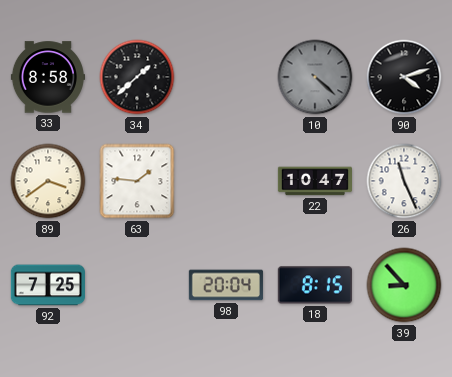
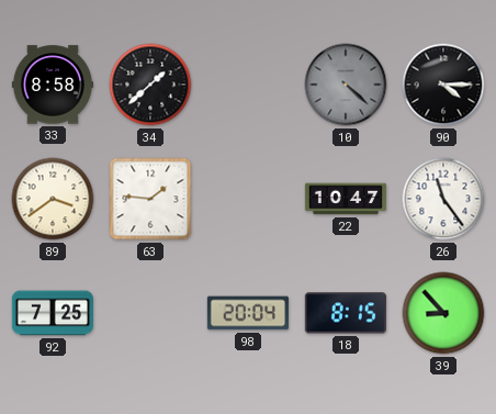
90: 4:12 -> 4:15 (443, 85)
26: 11:26 -> 11:24 (443, 199)
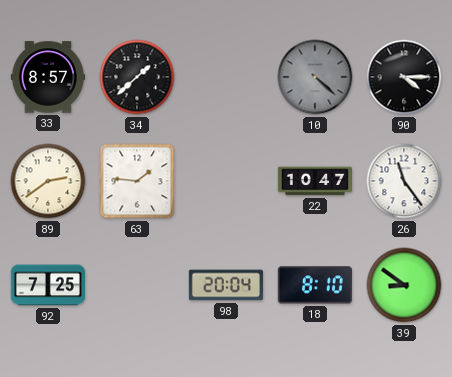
33: 8:58 -> 8:57 (48, 77)
89: 3:39 -> 2:39 (48, 181)
18: 8:15 -> 8:10 (315, 285)
39: 8:53 -> 8:51 (404, 285)
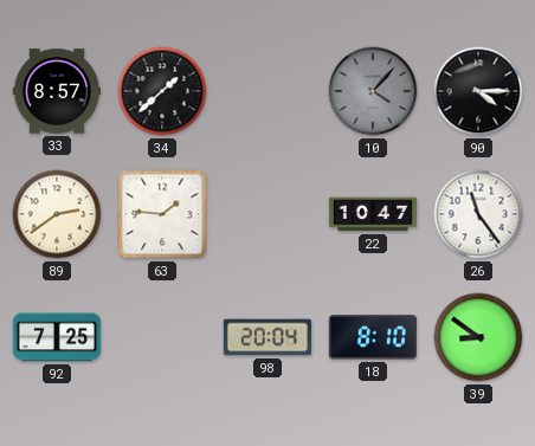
10: 4:22 -> 4:07 (373, 91)
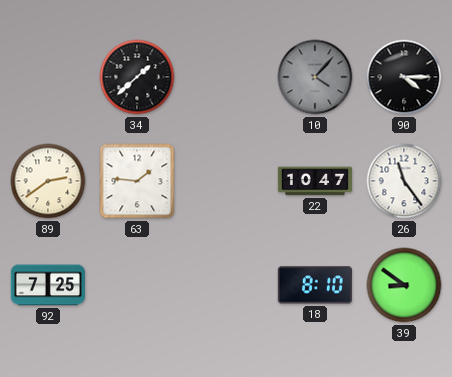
33: 8:57 -> none (57, 91)
98: 20:04 -> none (267, 337)
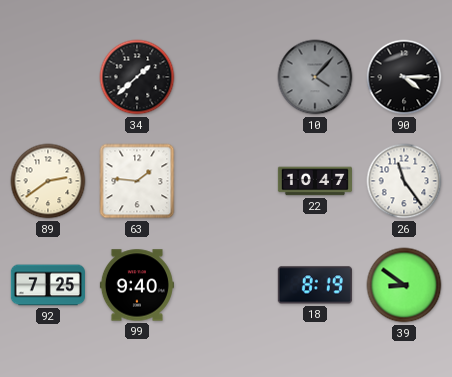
99: none -> 9:40 (137, 285)
18: 8:10 -> 8:19 (315, 285)
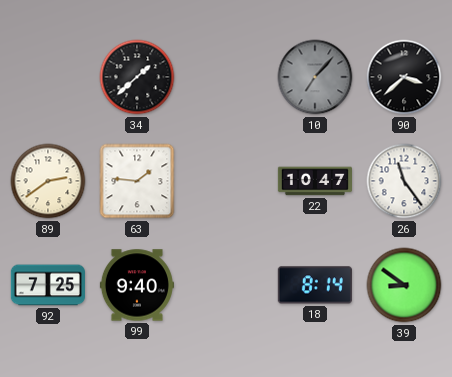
10: 4:07 -> 7:07 (315, 77)
90: 4:15 -> 3:38 (404, 77)
18: 8:19 -> 8:14 (315, 285)
